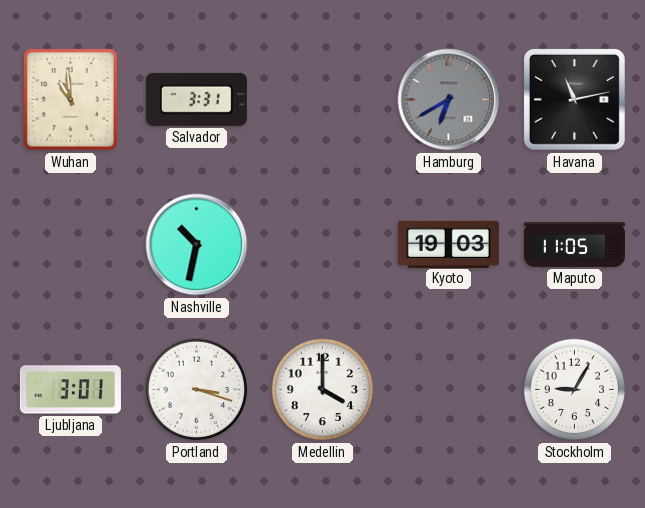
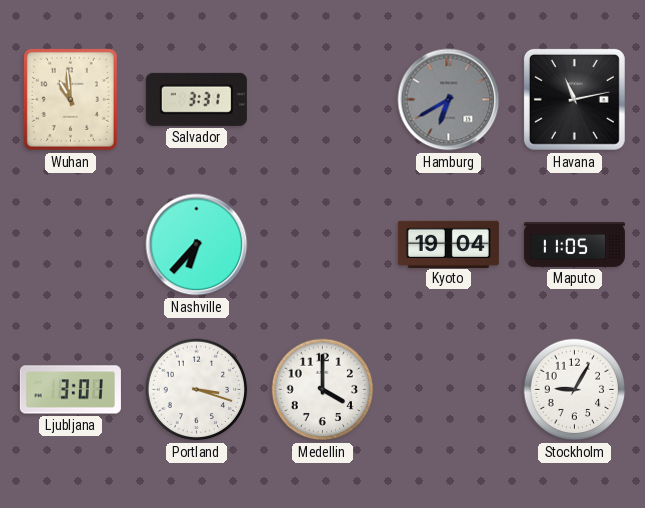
Nashville: 10:32 -> 6:37 (197, 245)
Kyoto: 19:03 -> 19:04 (448, 244)
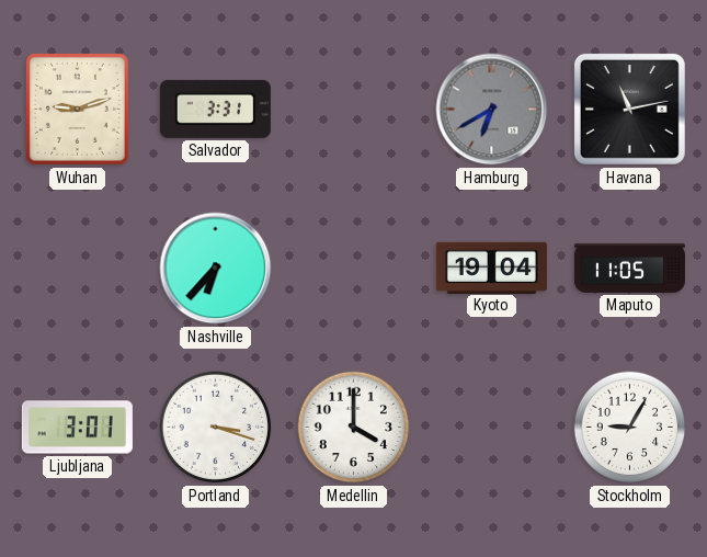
Wuhan: 10:59 -> 9:12 (77, 109)
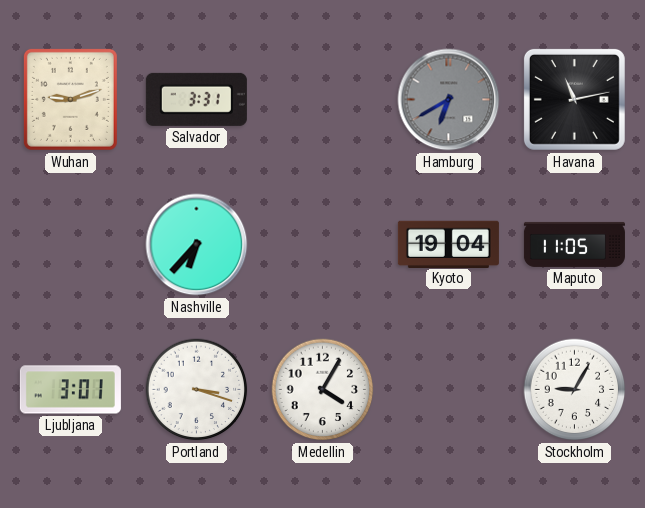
Medellin: 4:00 -> 4:05 (323, 390)
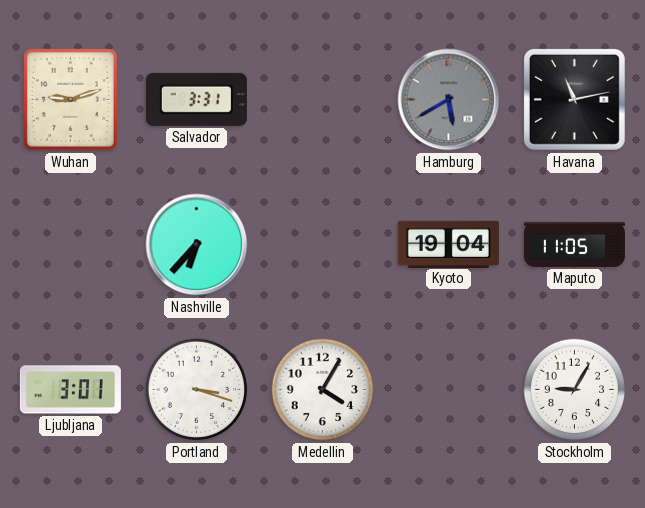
Hamburg: 6:40 -> 5:40 (449, 100)
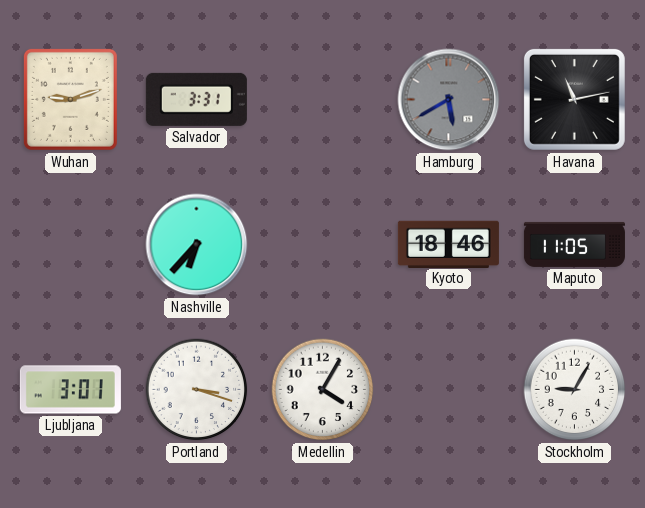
Kyoto: 19:04 -> 18:46 (448, 244)
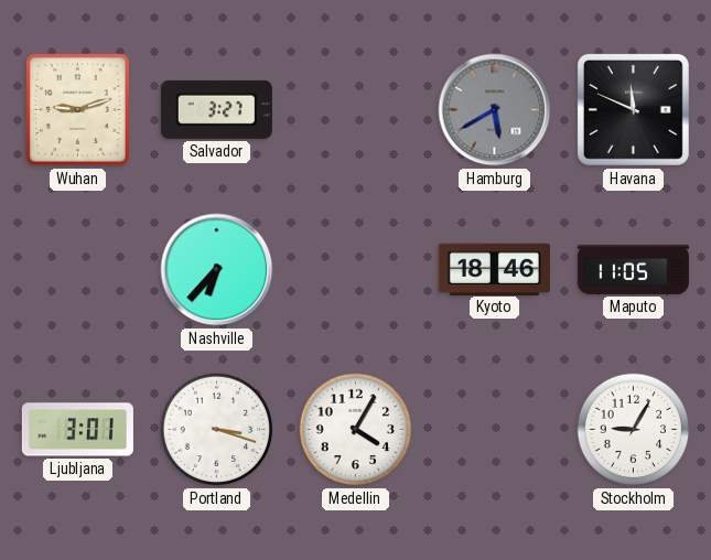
Salvador: 3:31 -> 3:27 (216, 109)
Havana: 11:13 -> 11:49 (633, 109)
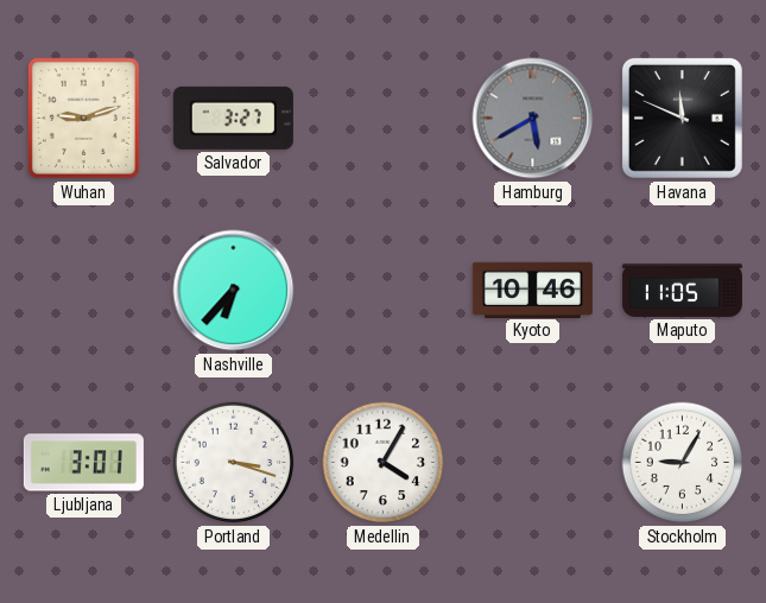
Kyoto: 18:46 -> 10:46 (532, 290)
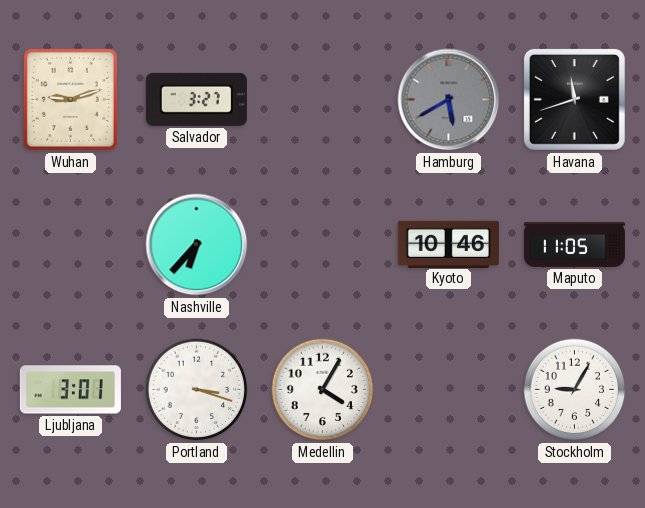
Havana: 11:49 -> 11:42 (574, 99)
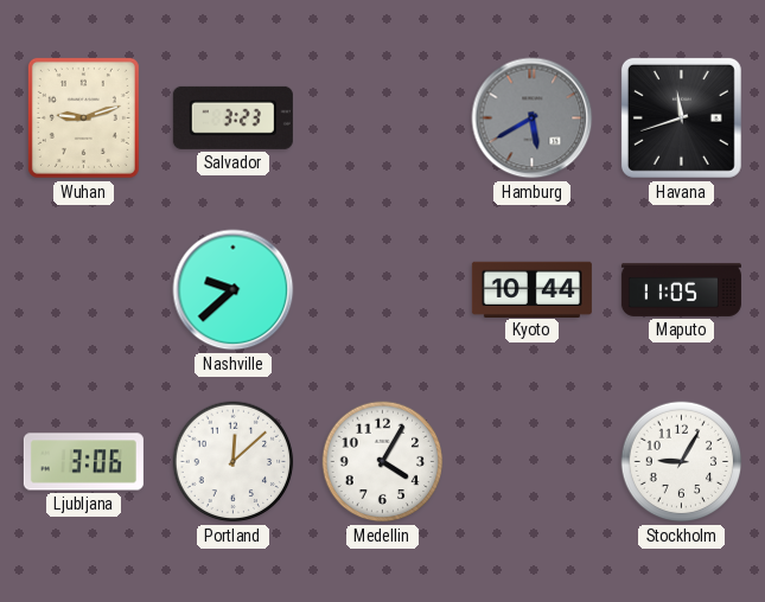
Salvador: 3:27 -> 3:23 (232, 117)
Nashville: 6:37 -> 9:38 (234, 290)
Kyoto: 10:46 -> 10:44 (531, 289)
Ljubljana: 3:01 -> 3:06 (83, 462)
Portland: 3:18 -> 12:08 (234, 462)
